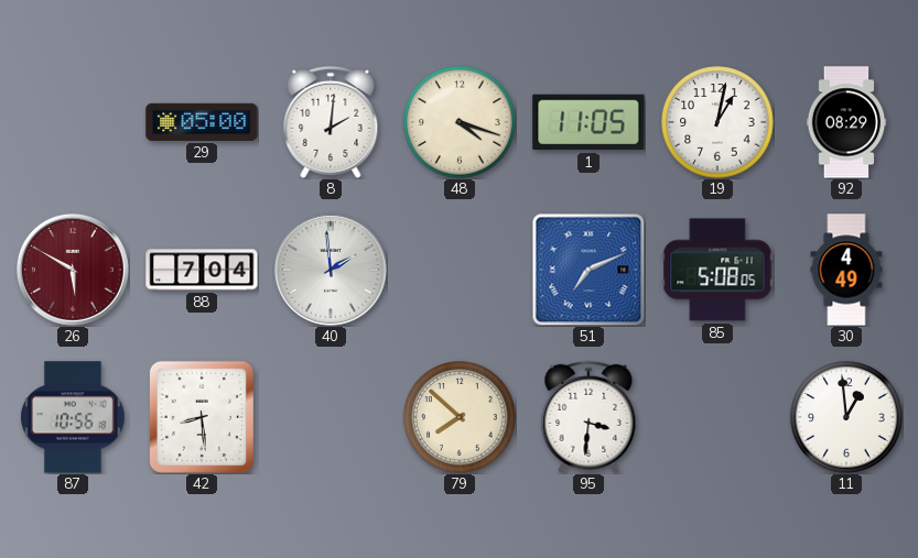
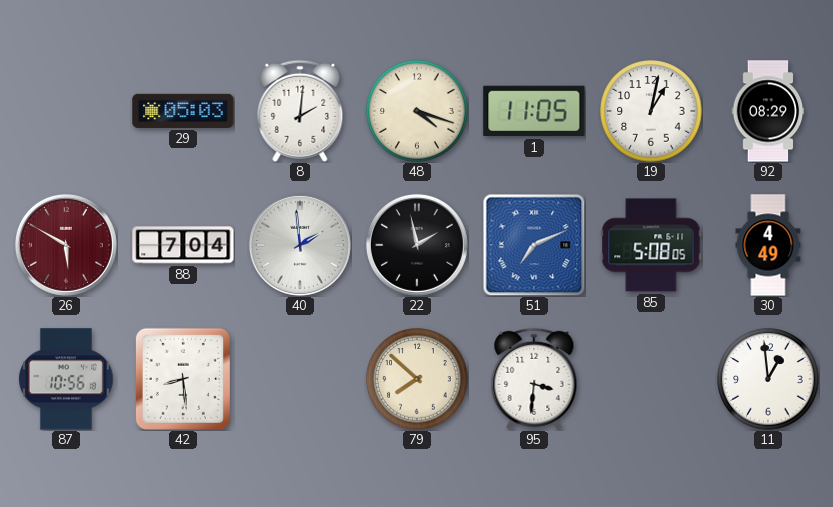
29: 05:00 -> 05:03 (183, 111)
22: none -> 1:58 (417, 245)
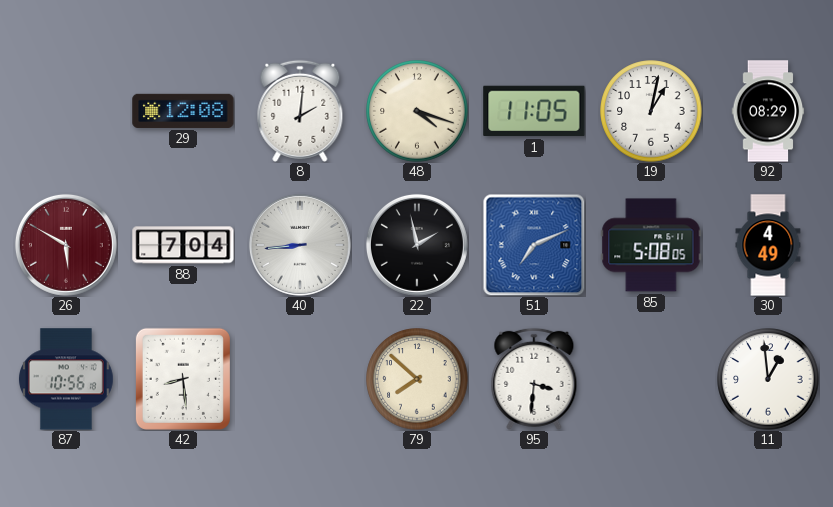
29: 05:03 -> 12:08 (183, 111)
40: 1:59 -> 8:44 (300, 245)
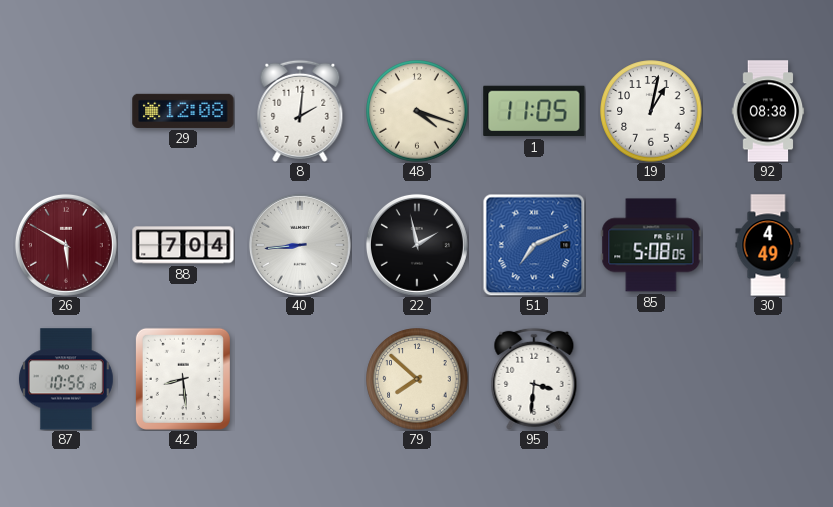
92: 08:29 -> 08:38 (768, 111)
11: 12:59 -> none (768, 379)
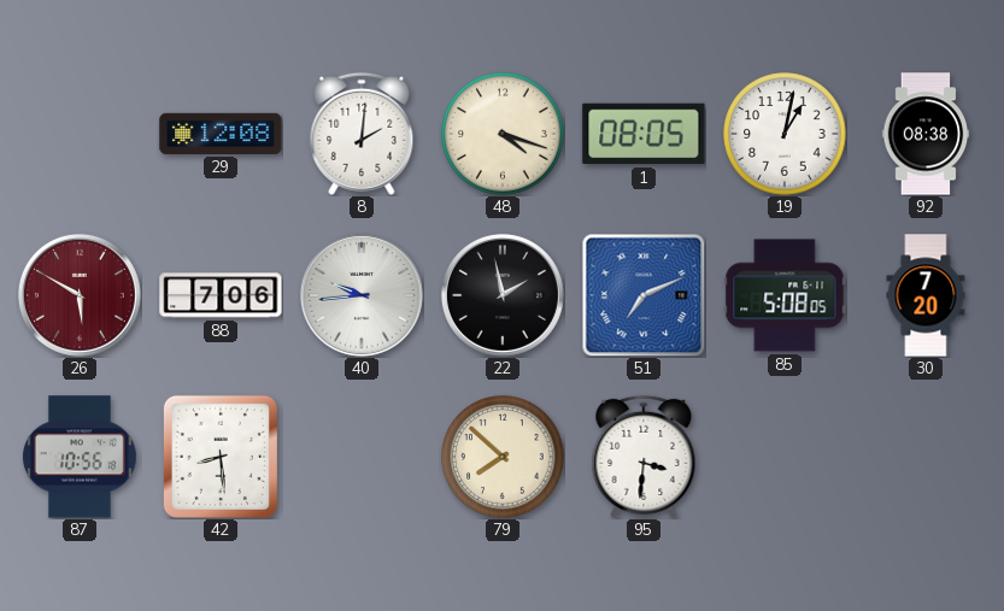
1: 11:05 -> 08:05 (644, 134)
88: 7:04 -> 7:06 (221, 295)
40: 8:44 -> 9:44 (362, 295)
30: 4:49 -> 7:20 (926, 295)
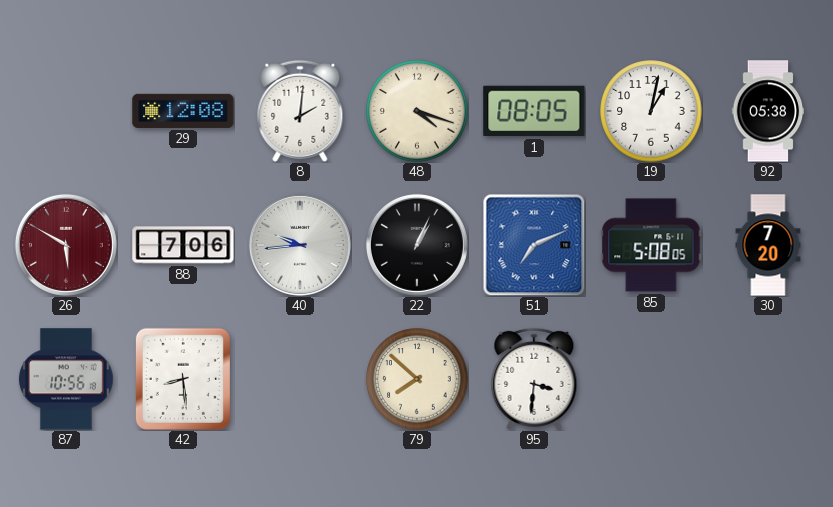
92: 08:38 -> 05:38 (768, 111)
22: 1:58 -> 1:04 (417, 245)
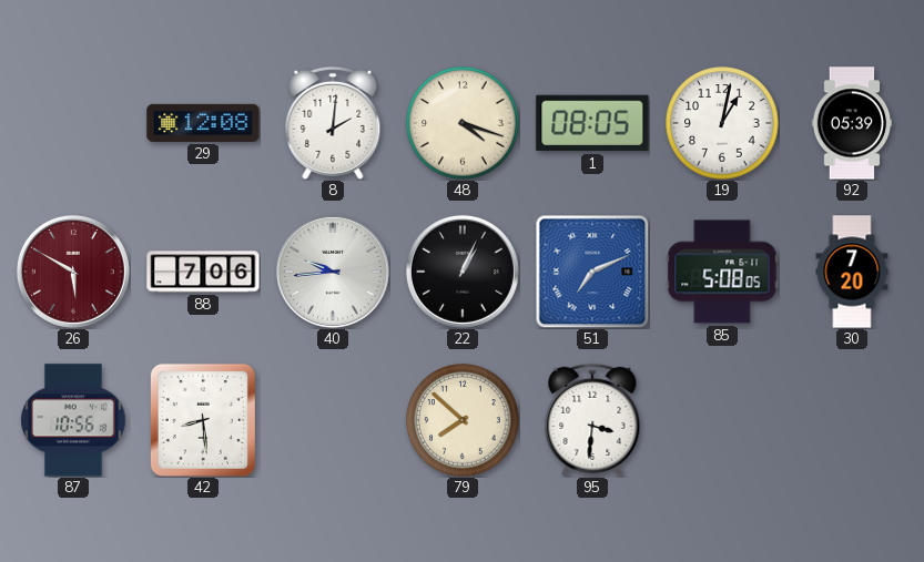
92: 05:38 -> 05:39 (852, 123)
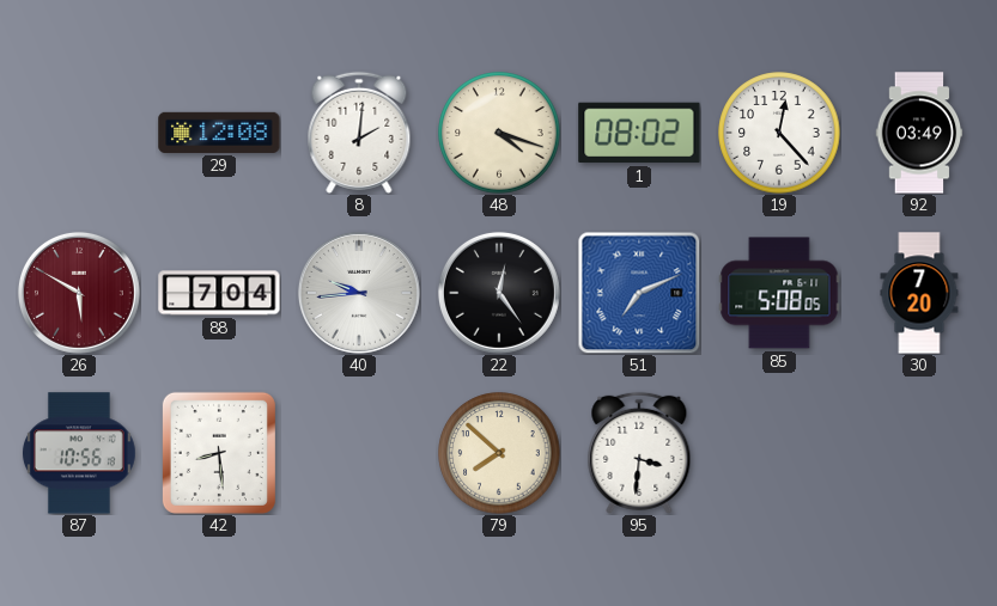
1: 08:05 -> 08:02 (639, 133)
19: 1:02 -> 12:23 (779, 133)
92: 05:39 -> 03:49 (919, 133)
88: 7:06 -> 7:04 (219, 293)
22: 1:04 -> 12:24 (499, 293)
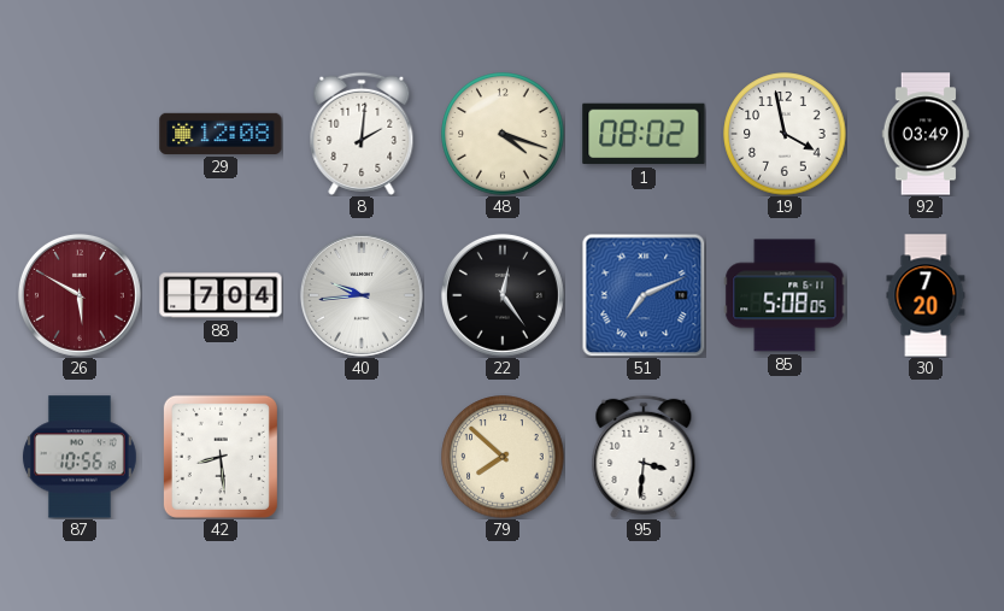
19: 12:23 -> 3:58 (785, 134)
